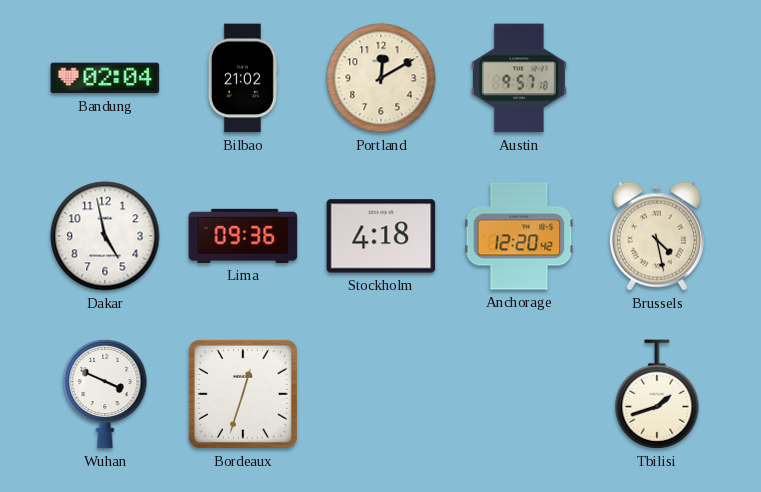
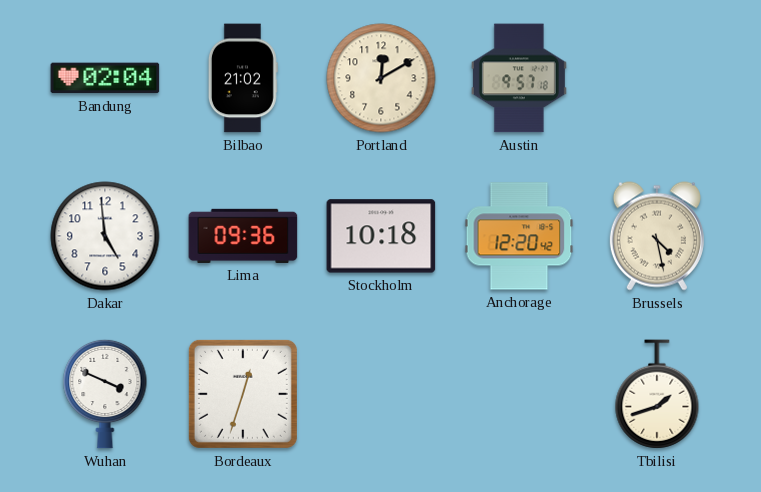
Dakar: 4:58 -> 4:59 (105, 236)
Stockholm: 4:18 -> 10:18 (381, 236)
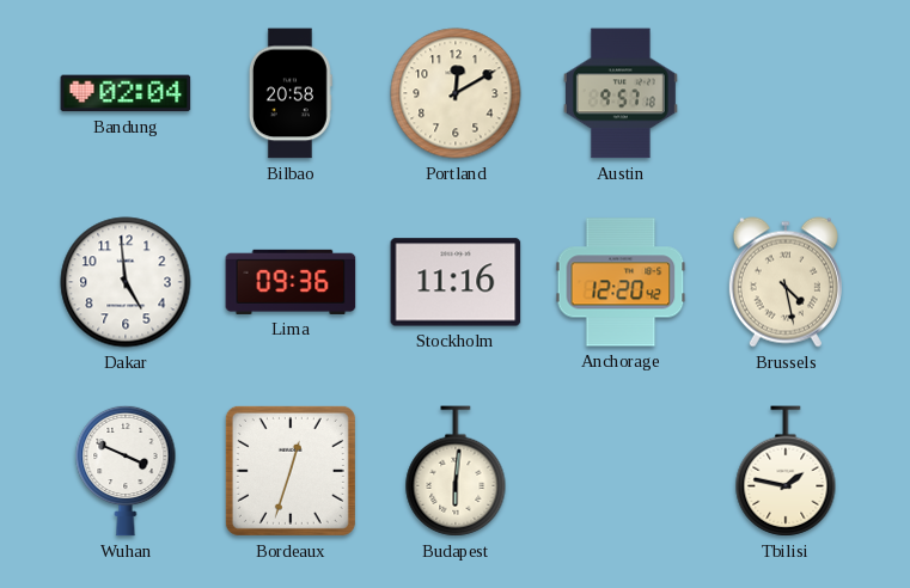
Bilbao: 21:02 -> 20:58 (291, 93)
Stockholm: 10:18 -> 11:16 (456, 282)
Budapest: none -> 6:01 (456, 471)
Tbilisi: 1:42 -> 1:47 (786, 471)
